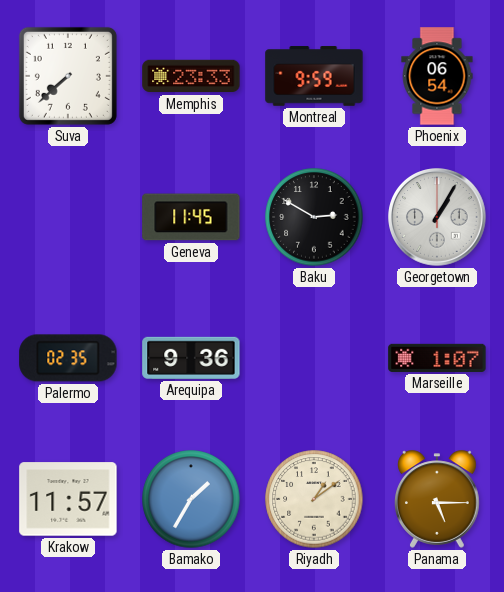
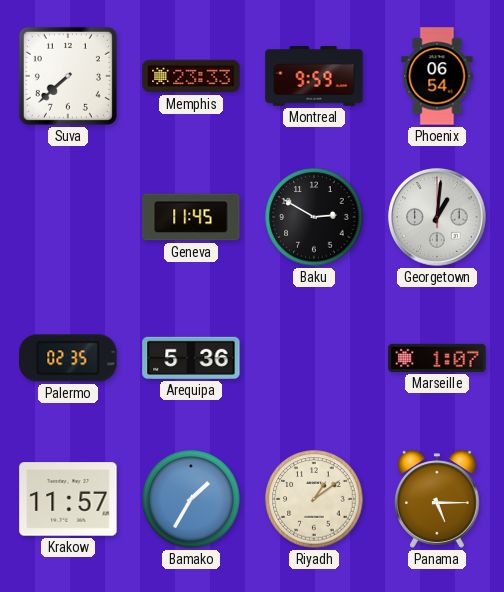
Georgetown: 1:05 -> 1:01 (437, 217)
Arequipa: 9:36 -> 5:36 (191, 358)
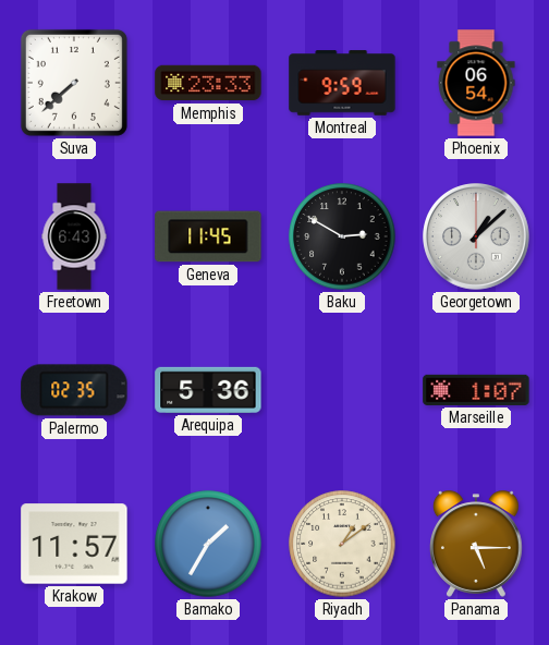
Freetown: none -> 6:43 (74, 236)
Georgetown: 1:01 -> 1:08 (476, 236)
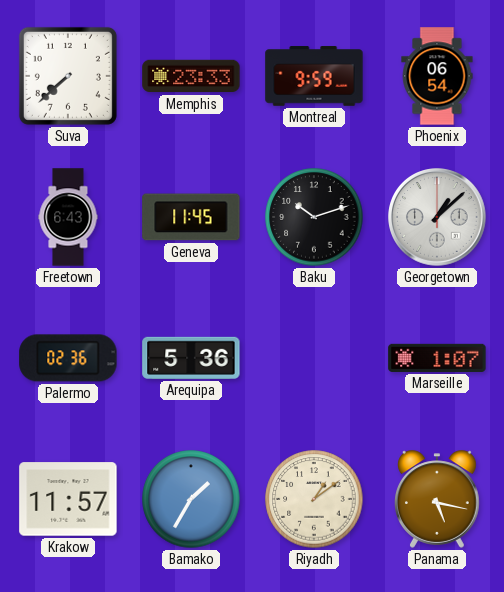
Baku: 2:50 -> 10:12 (314, 217)
Palermo: 02:35 -> 02:36 (68, 358)
Panama: 5:15 -> 5:17 (438, 499)
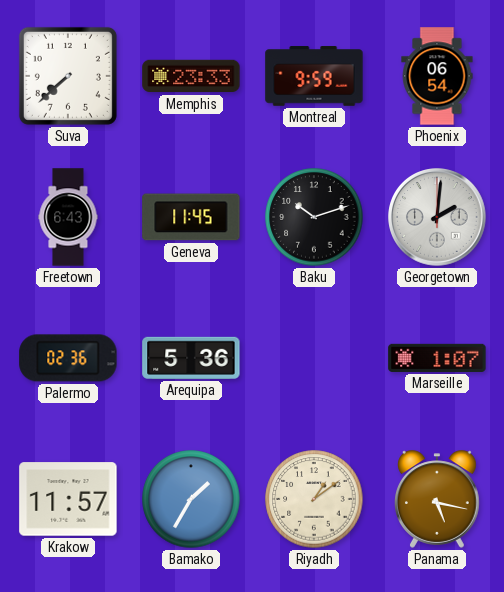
Georgetown: 1:08 -> 2:01 (437, 217)
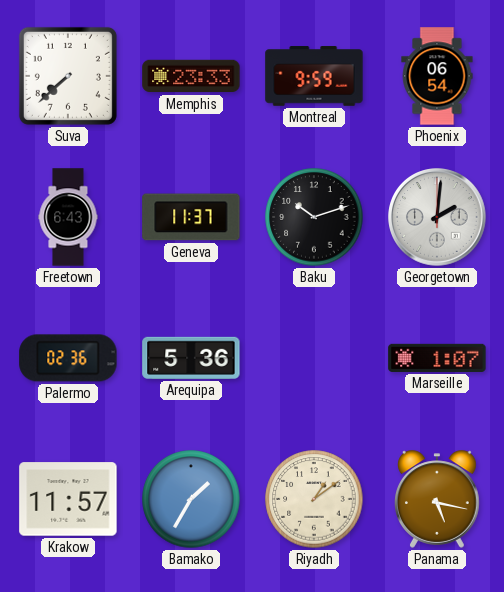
Geneva: 11:45 -> 11:37 (191, 217)
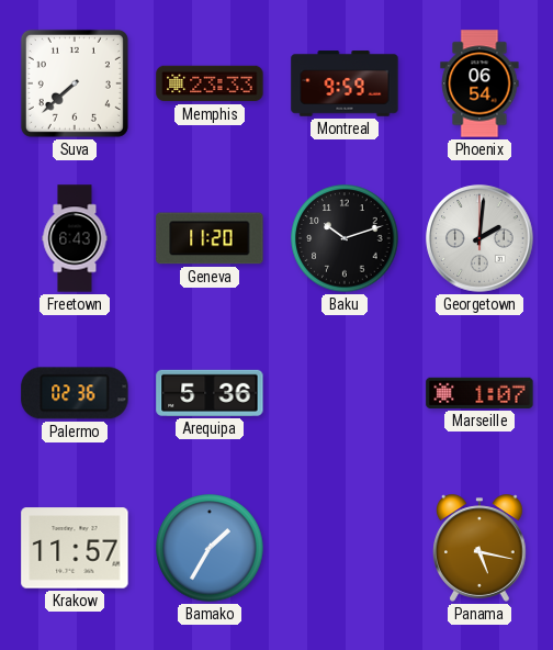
Geneva: 11:37 -> 11:20 (210, 238)
Riyadh: 1:09 -> none (314, 499)
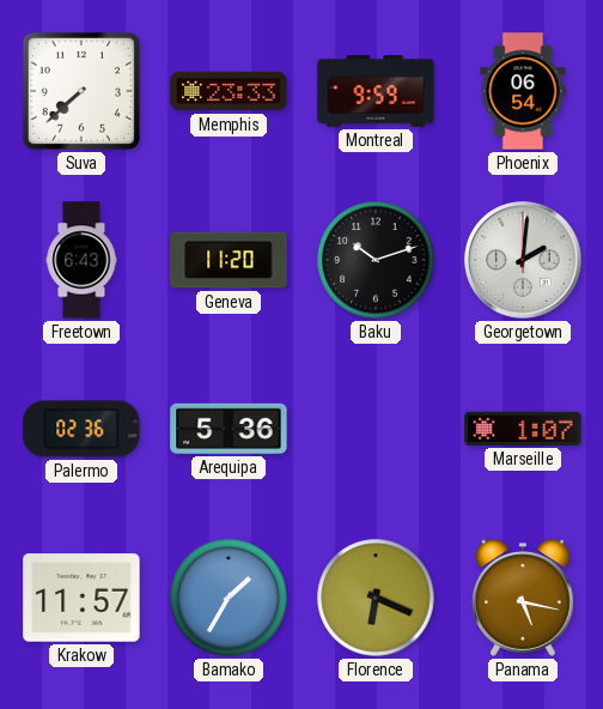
Florence: none -> 6:19 (376, 598)
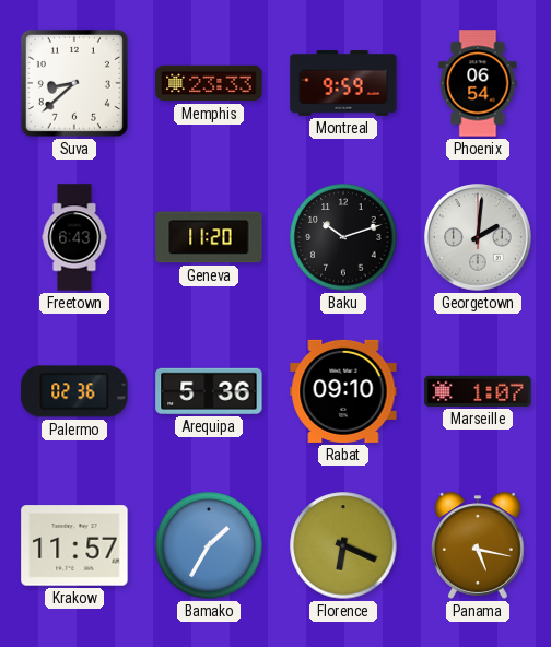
Suva: 7:38 -> 8:38 (74, 83)
Rabat: none -> 09:10 (343, 391)
